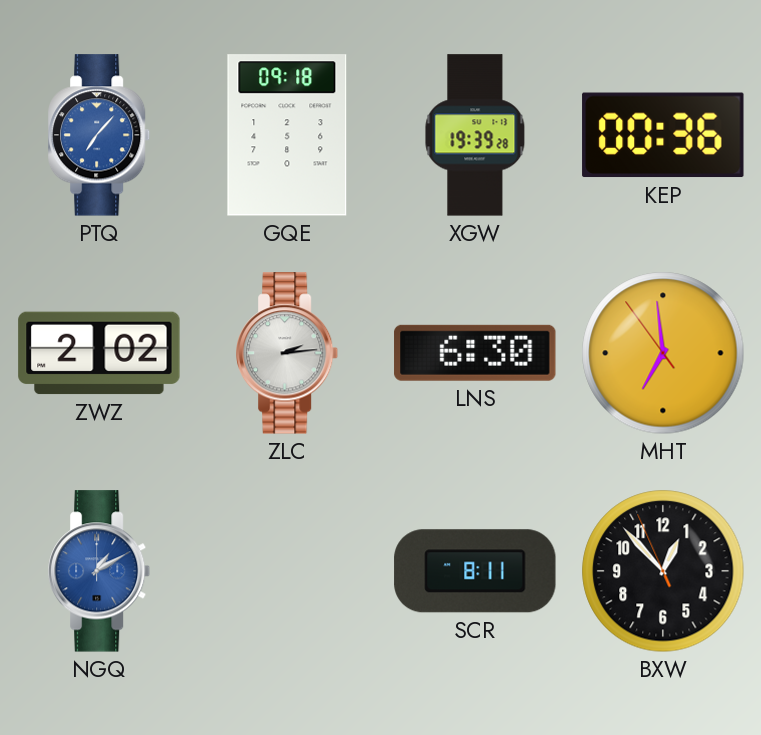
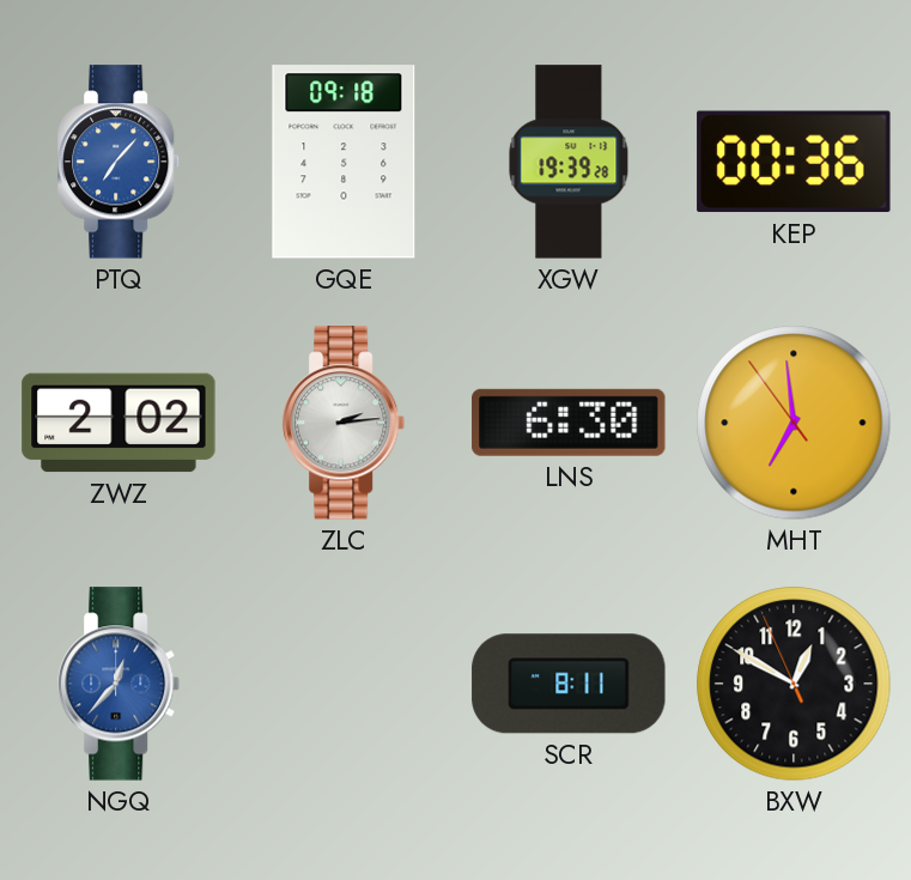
NGQ: 1:10 -> 12:37 (120, 684)
BXW: 12:52 -> 12:49 (794, 684)
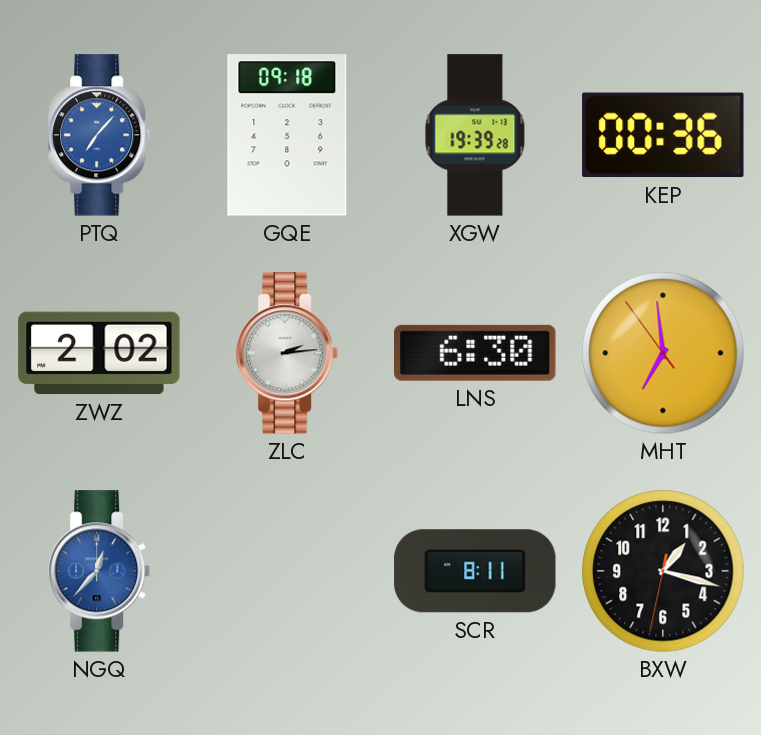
BXW: 12:49 -> 1:17 (663, 571)
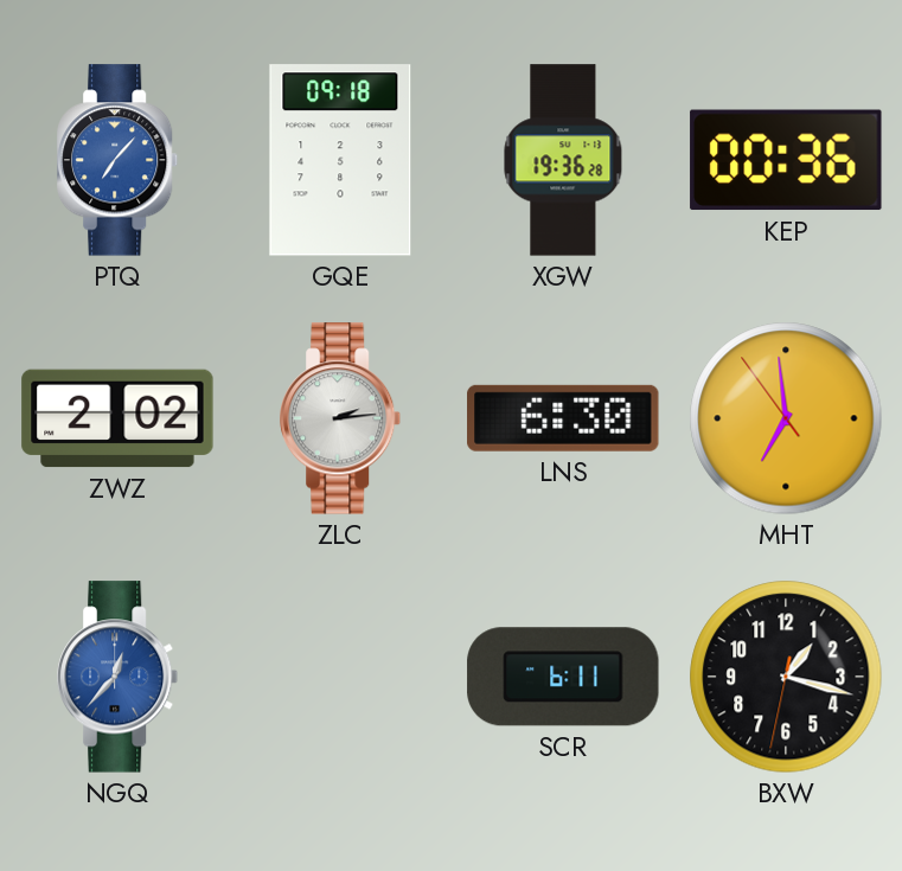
XGW: 19:39 -> 19:36 (563, 160)
SCR: 8:11 -> 6:11 (563, 677)
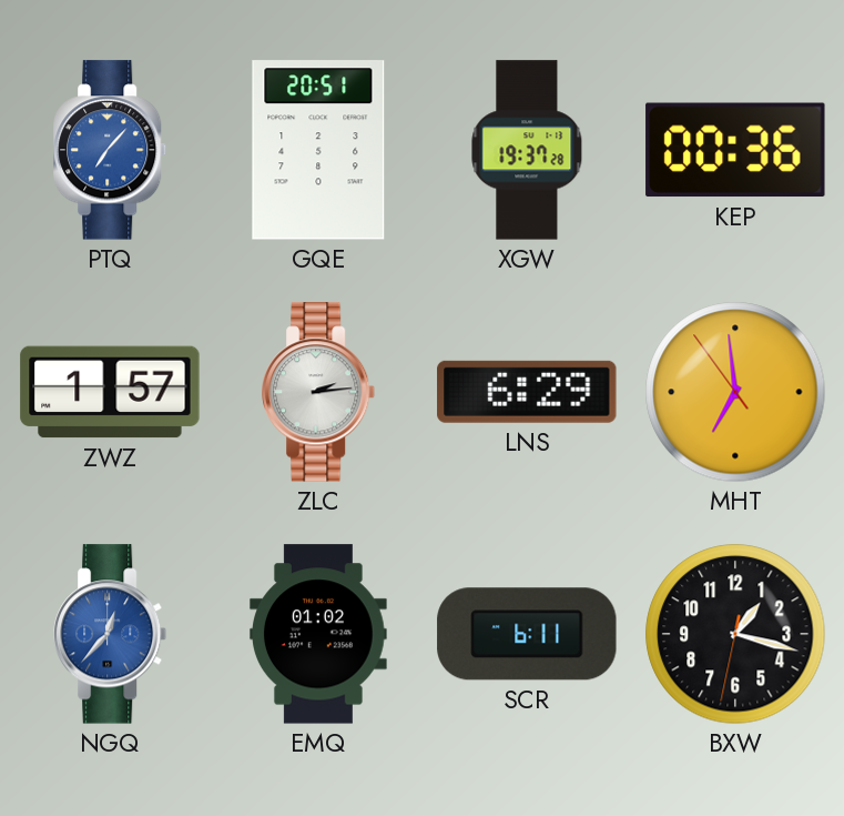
GQE: 09:18 -> 20:51 (318, 150)
XGW: 19:36 -> 19:37 (527, 150)
ZWZ: 2:02 -> 1:57 (110, 392)
LNS: 6:30 -> 6:29 (527, 392)
EMQ: none -> 01:02 (319, 634)
